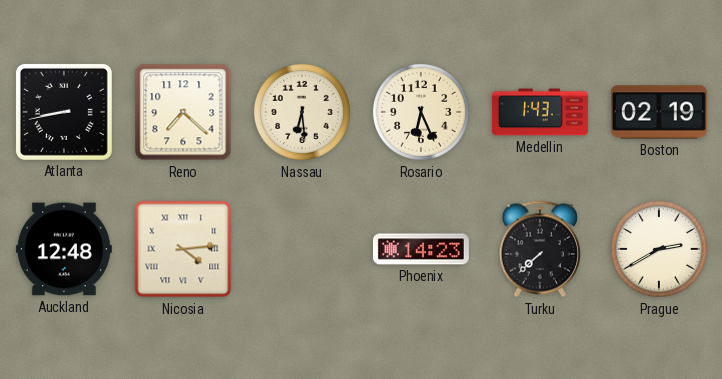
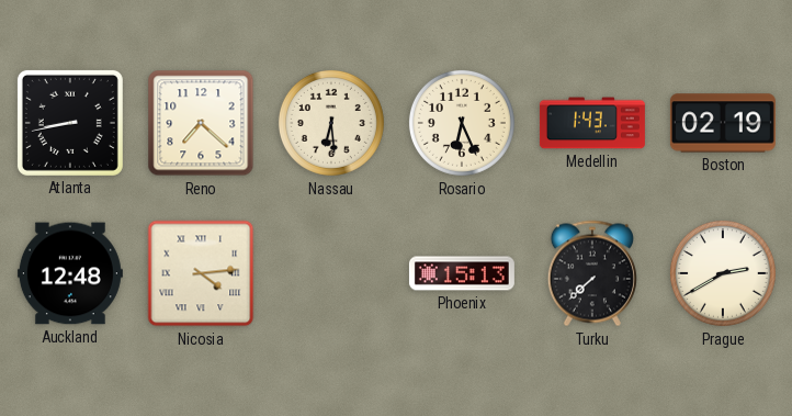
Phoenix: 14:23 -> 15:13 (462, 273)
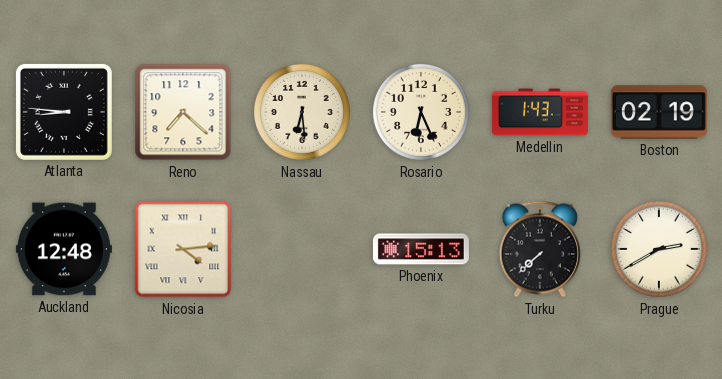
Atlanta: 8:43 -> 8:46 (64, 112)
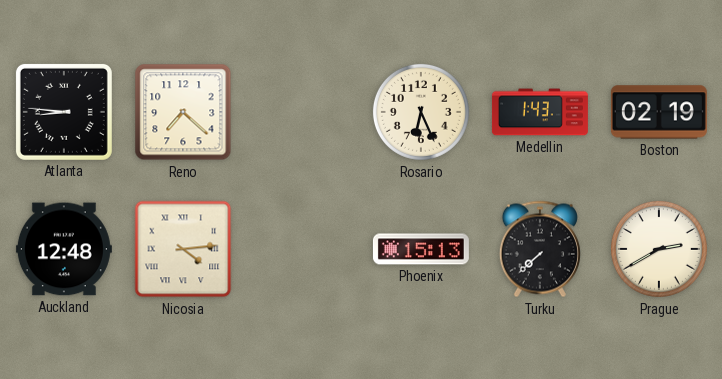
Nassau: 6:29 -> none (302, 112)
